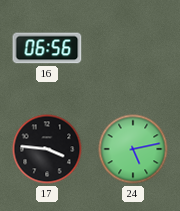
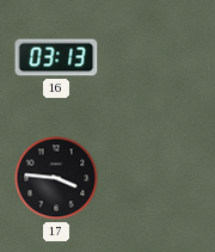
16: 06:56 -> 03:13 (56, 57)
24: 5:13 -> none (133, 149)
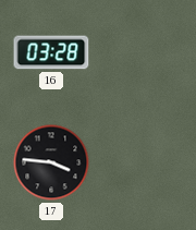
16: 03:13 -> 03:28 (51, 52)
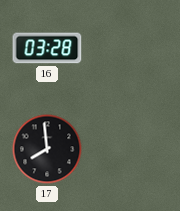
17: 3:46 -> 7:59 (47, 149)
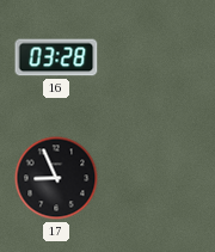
17: 7:59 -> 8:56 (56, 178)
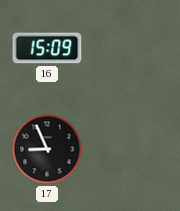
16: 03:28 -> 15:09 (47, 48)
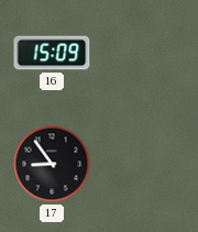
17: 8:56 -> 8:54 (52, 164)
